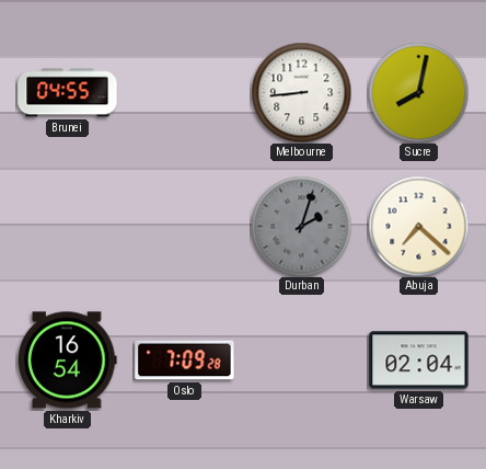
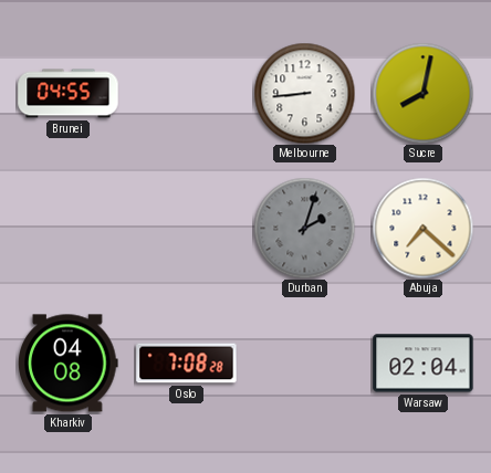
Kharkiv: 16:54 -> 04:08 (69, 364)
Oslo: 7:09 -> 7:08 (187, 364)
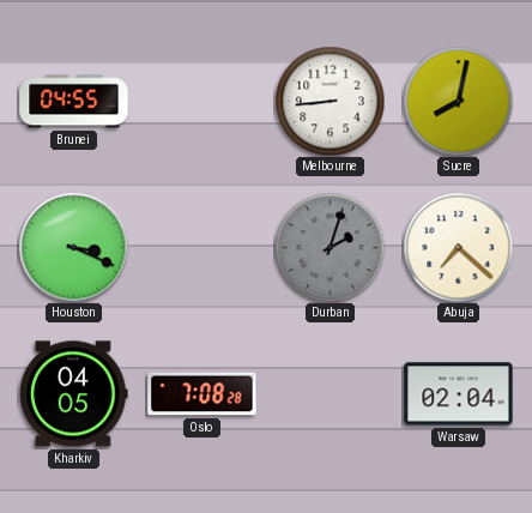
Houston: none -> 3:19 (73, 247)
Kharkiv: 04:08 -> 04:05 (74, 394)
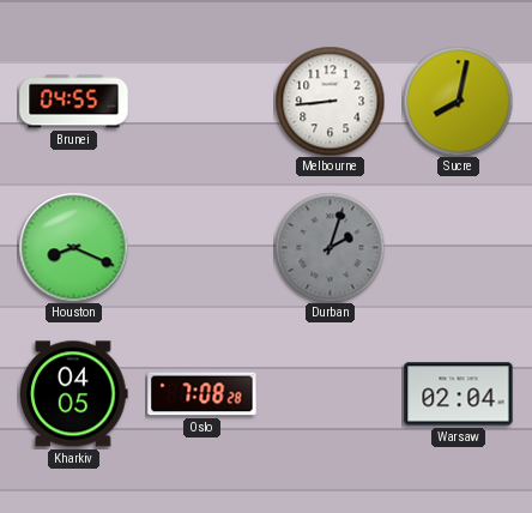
Houston: 3:19 -> 8:19 (73, 247)
Abuja: 7:22 -> none (458, 247)
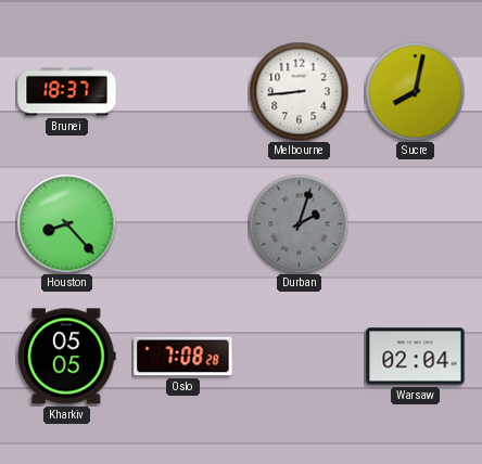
Brunei: 04:55 -> 18:37 (67, 92)
Houston: 8:19 -> 8:23 (66, 223)
Kharkiv: 04:05 -> 05:05 (67, 357)
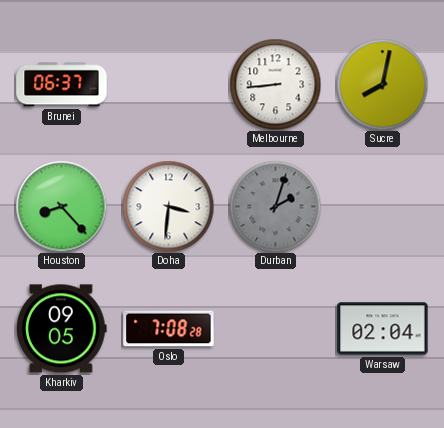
Brunei: 18:37 -> 06:37 (62, 85)
Doha: none -> 3:31 (168, 206)
Kharkiv: 05:05 -> 09:05 (62, 329)
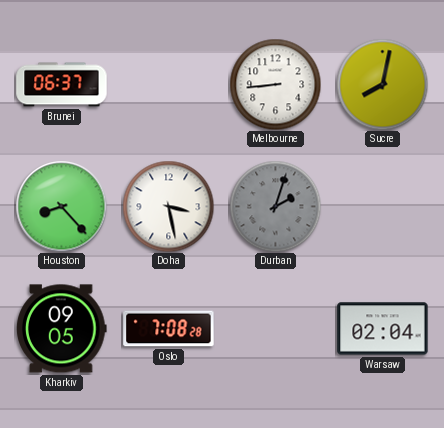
Doha: 3:31 -> 3:28 (168, 206)
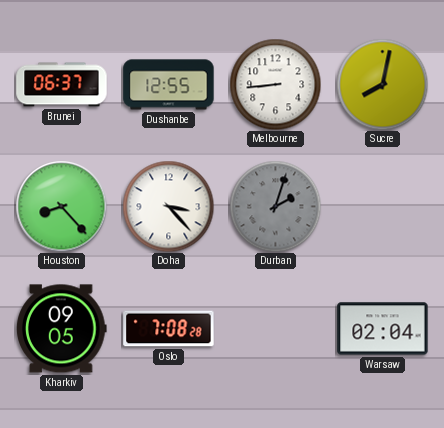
Dushanbe: none -> 12:55 (169, 85)
Doha: 3:28 -> 3:23 (168, 206)
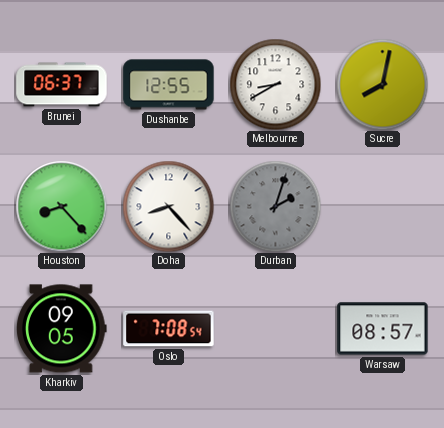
Melbourne: 8:44 -> 8:40 (275, 84)
Doha: 3:23 -> 8:23 (168, 206)
Oslo: 7:08:28 -> 7:08:54 (169, 329)
Warsaw: 02:04 -> 08:57 (383, 329)
